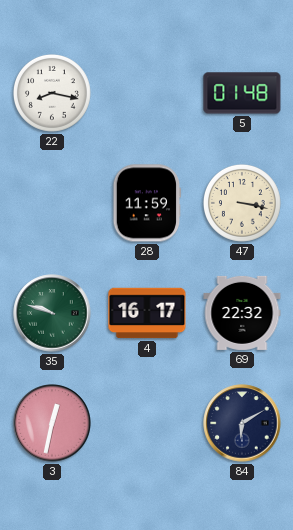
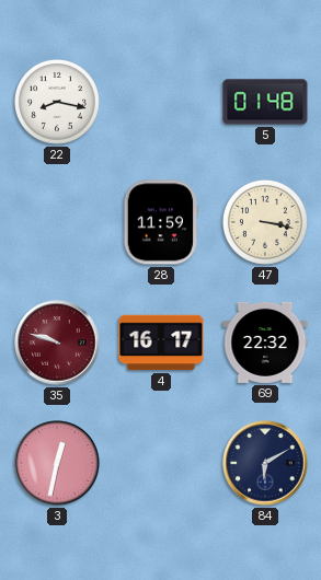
35 dial: green -> burgundy (57, 343)
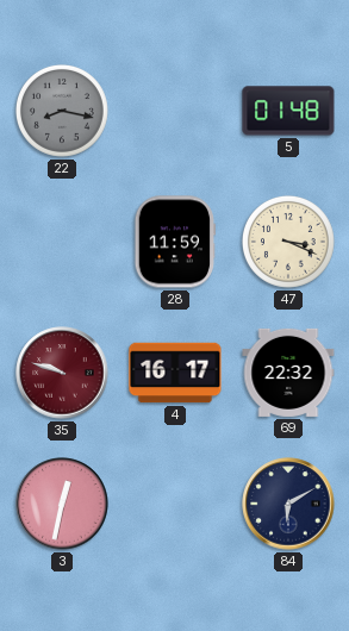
22 dial: white -> grey (62, 111)
47: 3:17 -> 3:19 (288, 242)
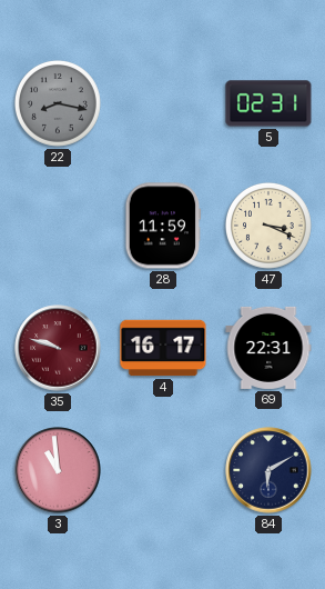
5: 01:48 -> 02:31 (268, 103)
69: 22:32 -> 22:31 (268, 348)
3: 12:32 -> 10:59 (58, 470)
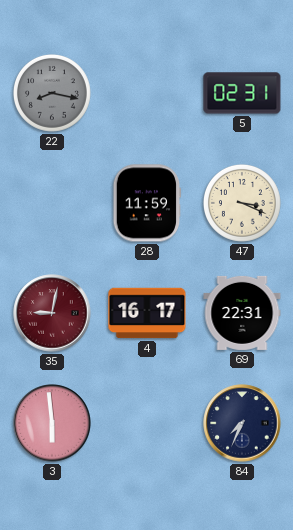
35: 9:48 -> 9:02 (52, 313)
3: 10:59 -> 5:59 (52, 423)
84: 6:10 -> 7:34 (242, 423)
